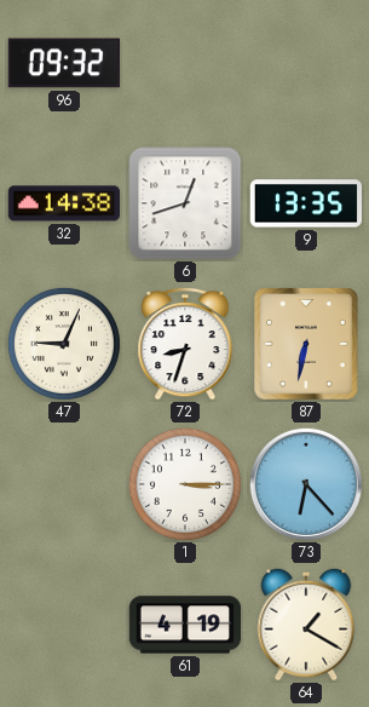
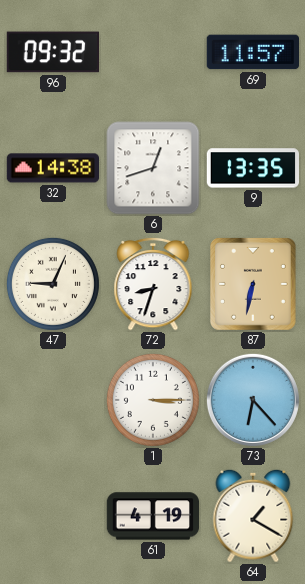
69: none -> 11:57 (252, 52)
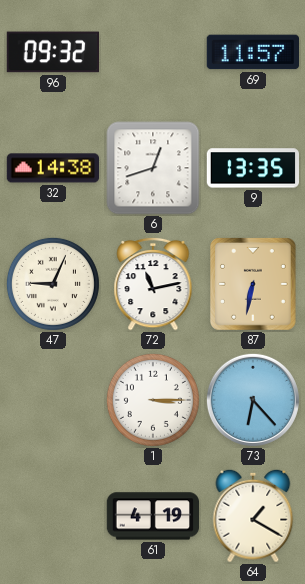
72: 8:33 -> 11:13 (153, 284)
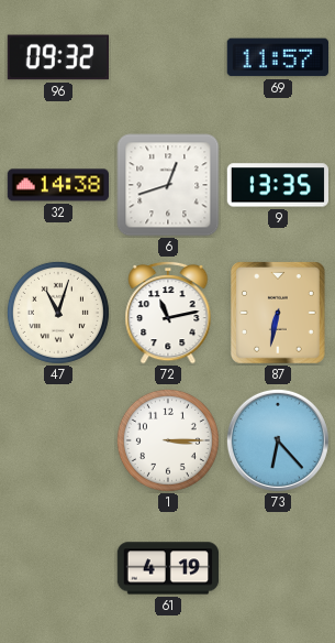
47: 9:04 -> 11:03 (58, 313)
64: 1:20 -> none (253, 516)
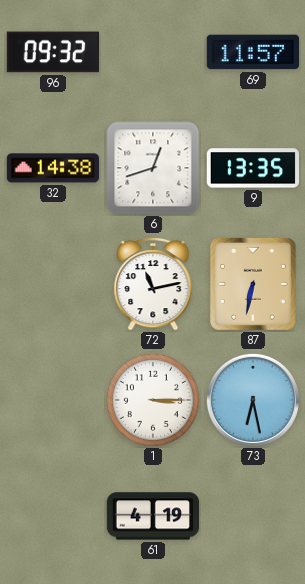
47: 11:03 -> none (58, 313)
73: 6:23 -> 6:28 (253, 400)
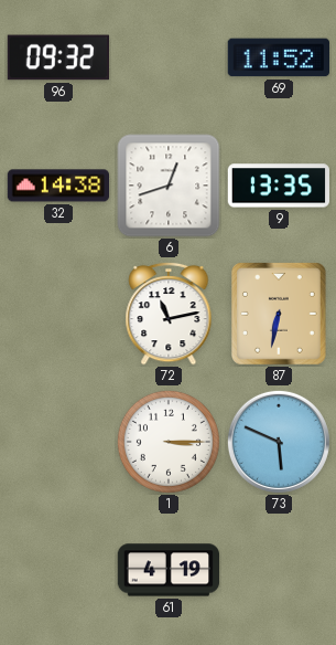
69: 11:57 -> 11:52 (278, 57)
73: 6:28 -> 5:49 (279, 442)
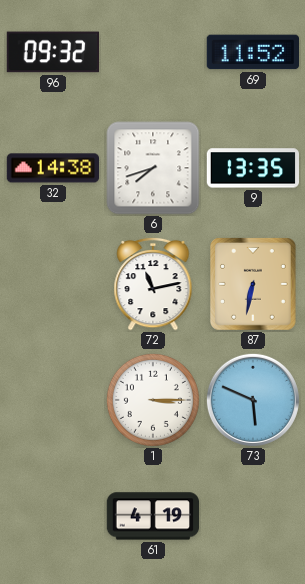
6: 12:42 -> 7:42 (153, 168)
